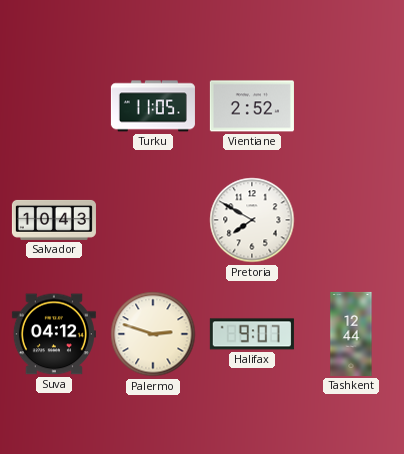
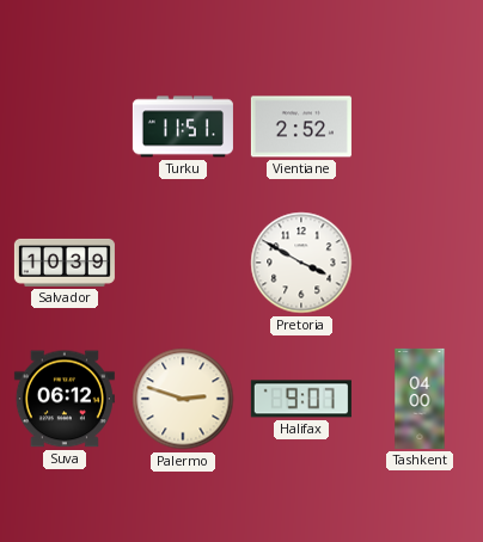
Turku: 11:05 -> 11:51 (183, 127)
Salvador: 10:43 -> 10:39 (65, 263)
Pretoria: 7:50 -> 3:50 (301, 263)
Suva: 04:12 -> 06:12 (65, 399)
Tashkent: 12:44 -> 04:00 (420, 399)
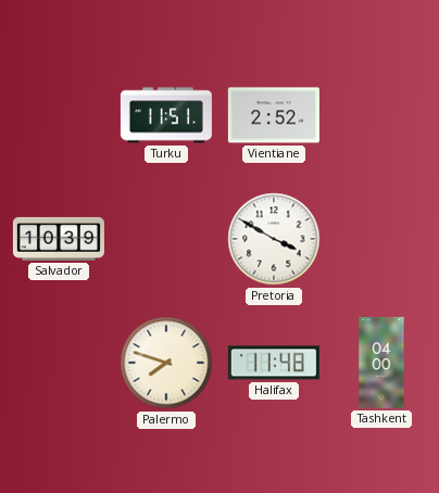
Suva: 06:12 -> none (65, 399)
Palermo: 2:48 -> 7:48 (166, 363)
Halifax: 9:07 -> 11:48 (274, 363)
